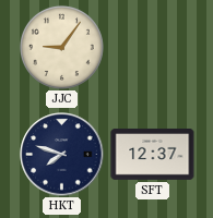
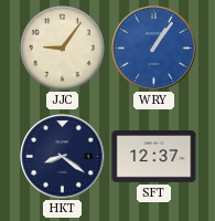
WRY: none -> 1:06 (154, 49)
HKT: 7:48 -> 8:21 (63, 157)
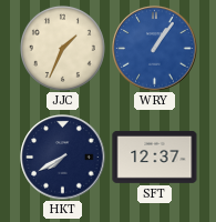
JJC: 9:06 -> 1:34 (62, 48)
HKT: 8:21 -> 7:40 (63, 158)
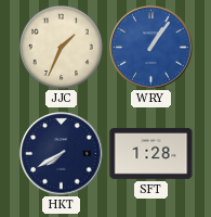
SFT: 12:37 -> 1:28 (151, 153)
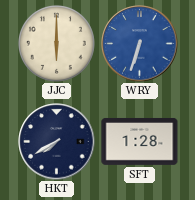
JJC: 1:34 -> 6:00 (56, 43)
WRY: 1:06 -> 6:33 (140, 44)
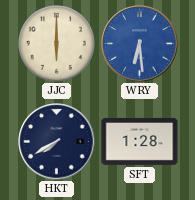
WRY: 6:33 -> 6:29 (140, 44)
